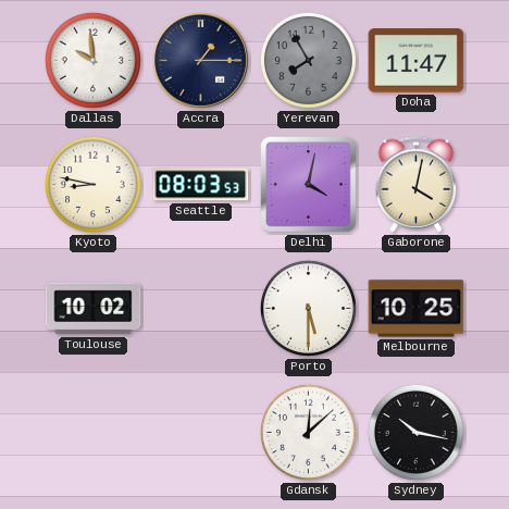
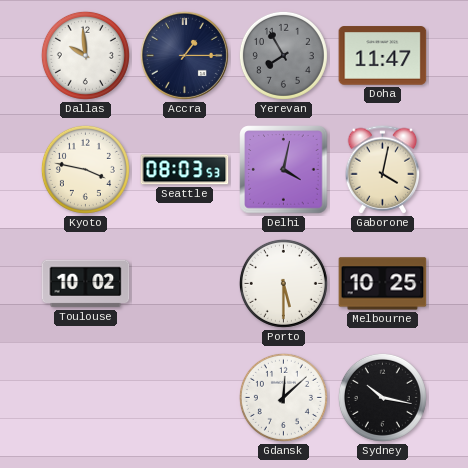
Kyoto: 8:47 -> 3:47 (85, 169)
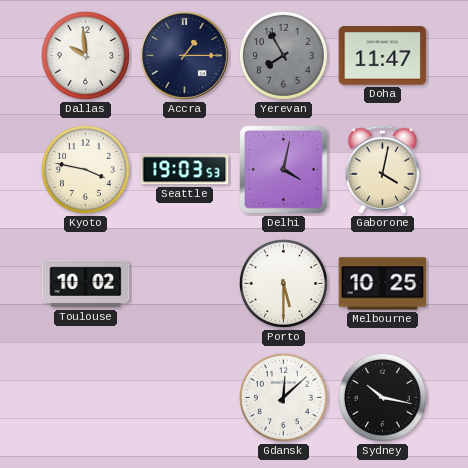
Seattle: 08:03 -> 19:03 (185, 170)
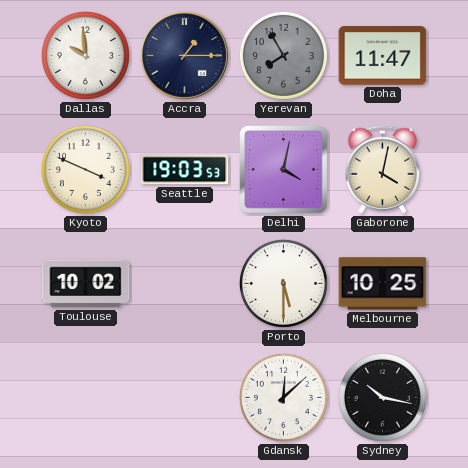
Kyoto: 3:47 -> 3:49 (85, 169)
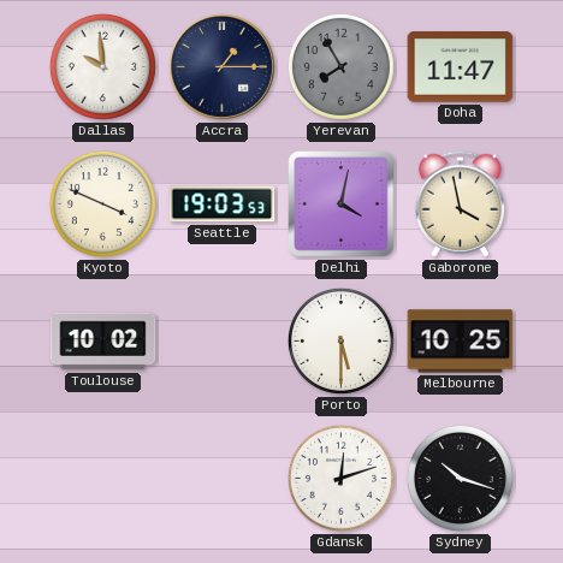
Gaborone: 4:02 -> 3:58 (461, 205)
Gdansk: 12:08 -> 12:12 (340, 478)
Sydney: 10:17 -> 10:18 (460, 478)
